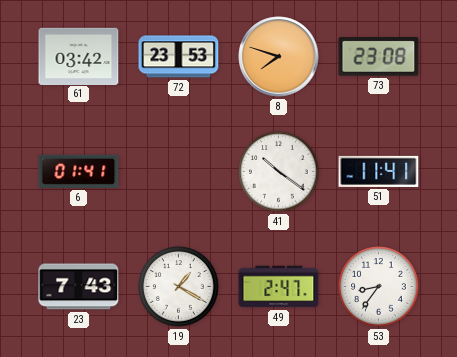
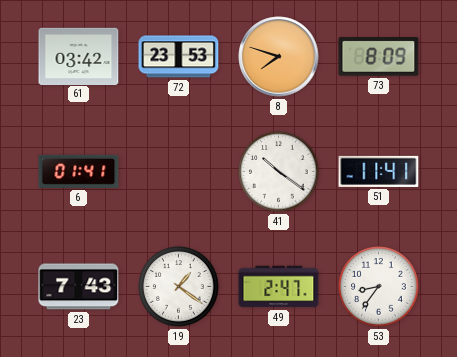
73: 23:08 -> 8:09 (379, 57)
19: 1:20 -> 1:21 (179, 287)
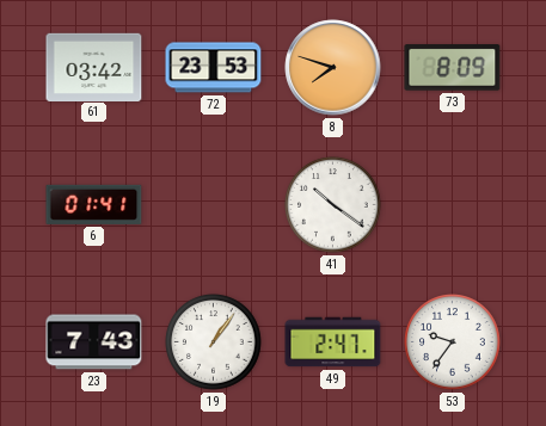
51: 11:41 -> none (379, 171)
19: 1:21 -> 1:06 (214, 342)
53: 8:36 -> 9:36 (453, 342)
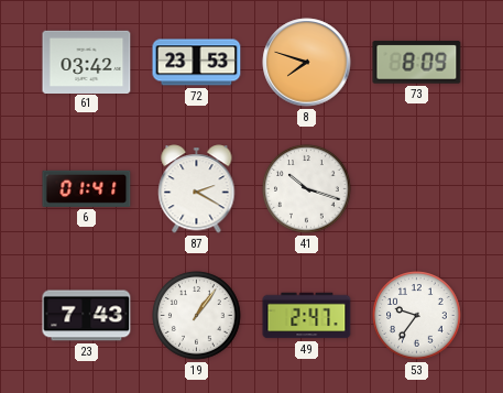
87: none -> 2:20 (197, 189)
41: 10:21 -> 10:18 (307, 189)
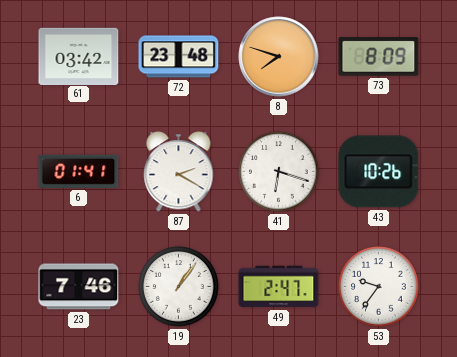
72: 23:53 -> 23:48 (179, 57)
41: 10:18 -> 6:18 (279, 172)
43: none -> 10:26 (379, 172)
23: 7:43 -> 7:46 (79, 287)
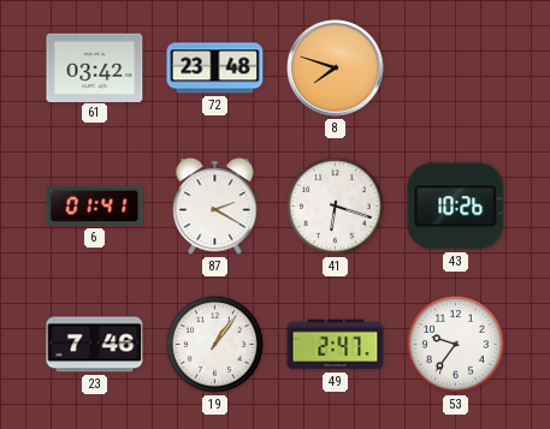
73: 8:09 -> none (379, 57)
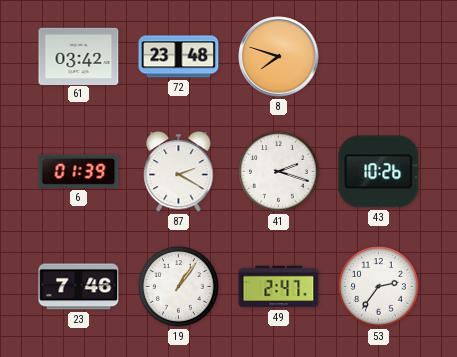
6: 01:41 -> 01:39 (79, 171)
41: 6:18 -> 2:18 (279, 172)
53: 9:36 -> 2:36 (379, 287)
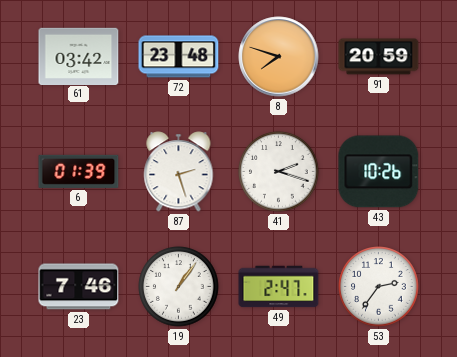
91: none -> 20:59 (379, 57)
87: 2:20 -> 2:27 (179, 172)
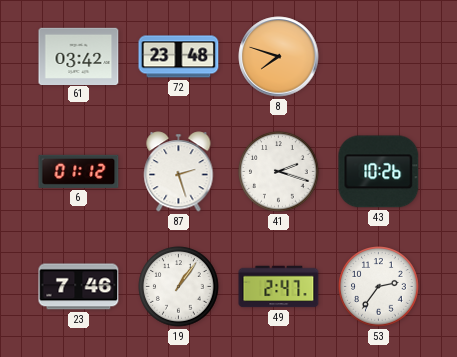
91: 20:59 -> none (379, 57)
6: 01:39 -> 01:12 (79, 171)
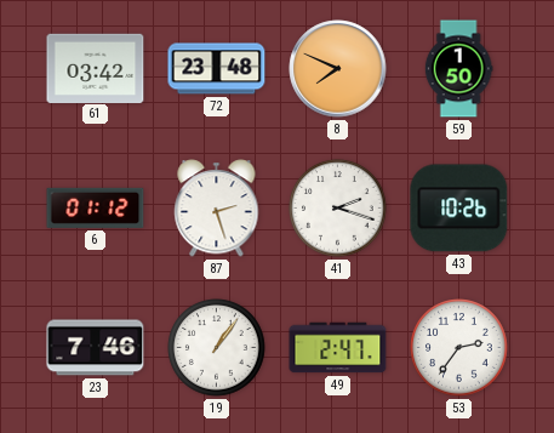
8: 7:48 -> 7:49 (338, 69)
59: none -> 1:50 (458, 69)
